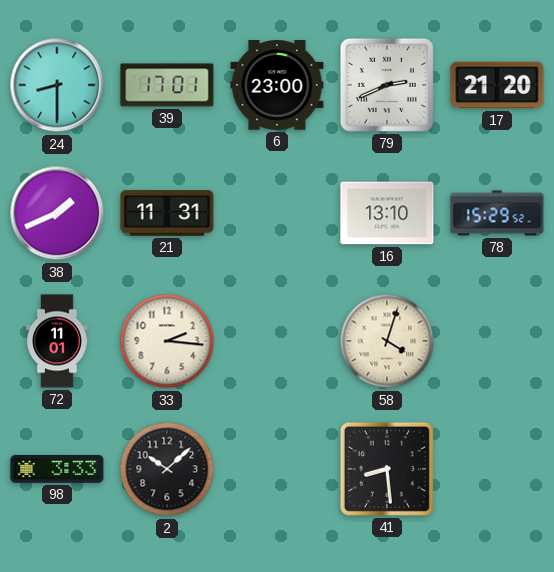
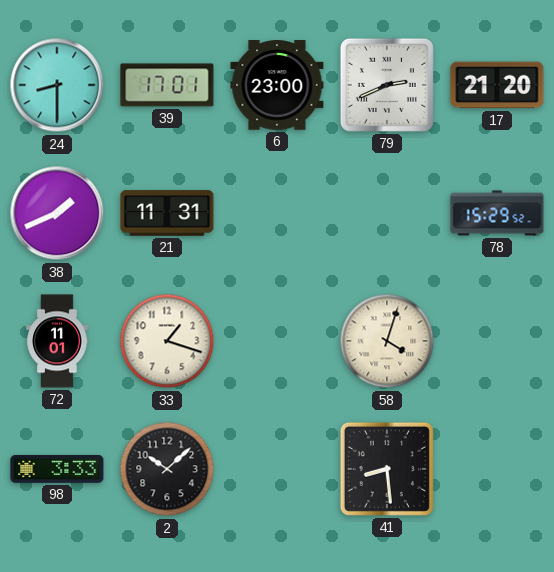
16: 13:10 -> none (387, 213)
33: 2:16 -> 1:18 (167, 341)
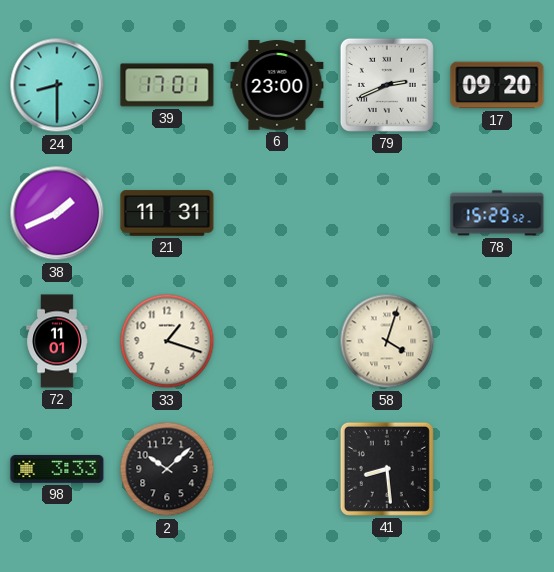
17: 21:20 -> 09:20 (497, 85)
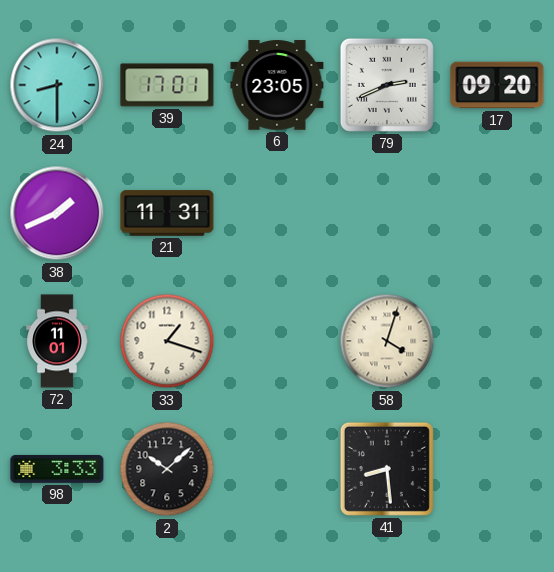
6: 23:00 -> 23:05 (277, 85)
78: 15:29 -> none (497, 213)
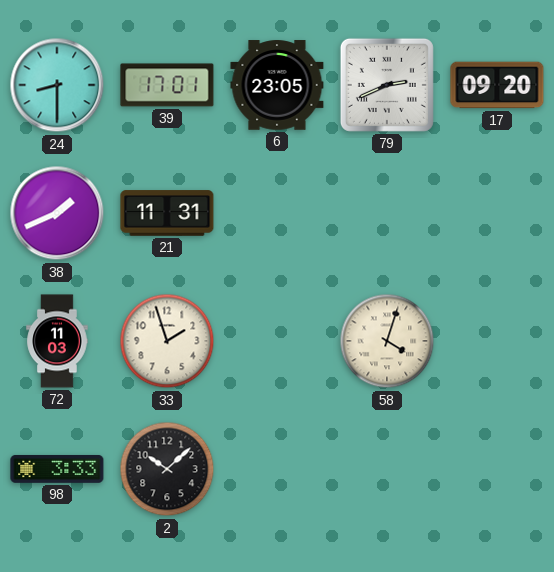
72: 11:01 -> 11:03 (57, 341)
33: 1:18 -> 1:57 (167, 341)
41: 8:29 -> none (387, 469)
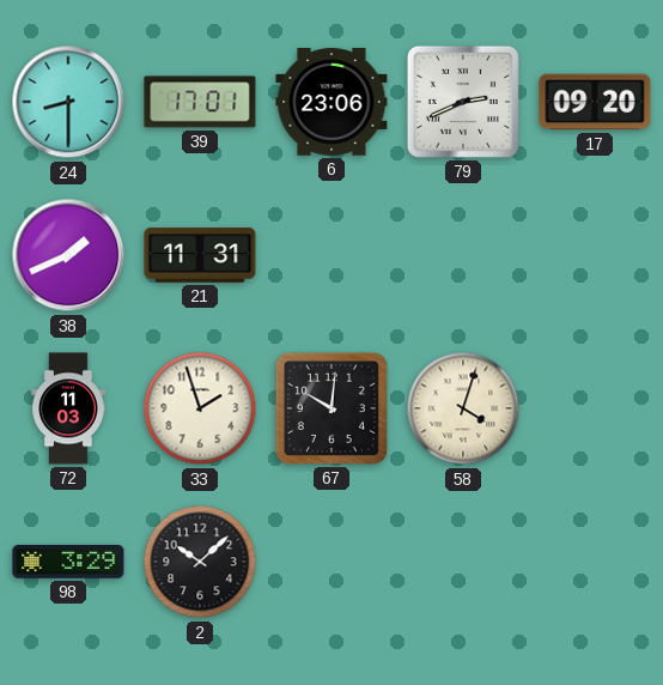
6: 23:05 -> 23:06 (331, 102)
67: none -> 10:01 (331, 408)
98: 3:33 -> 3:29 (68, 562)
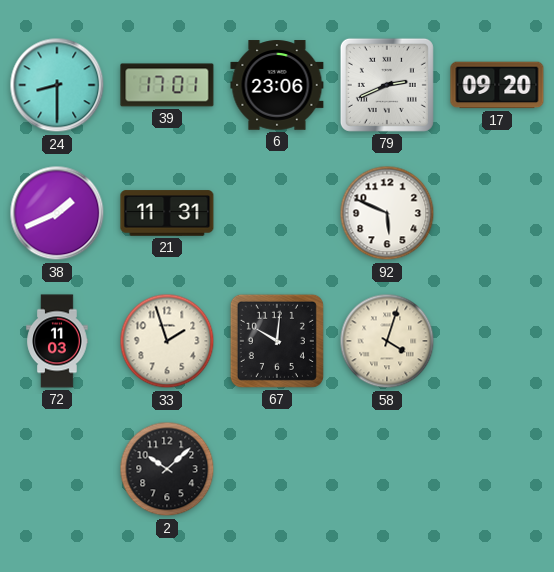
92: none -> 5:49 (387, 213)
98: 3:29 -> none (68, 562)
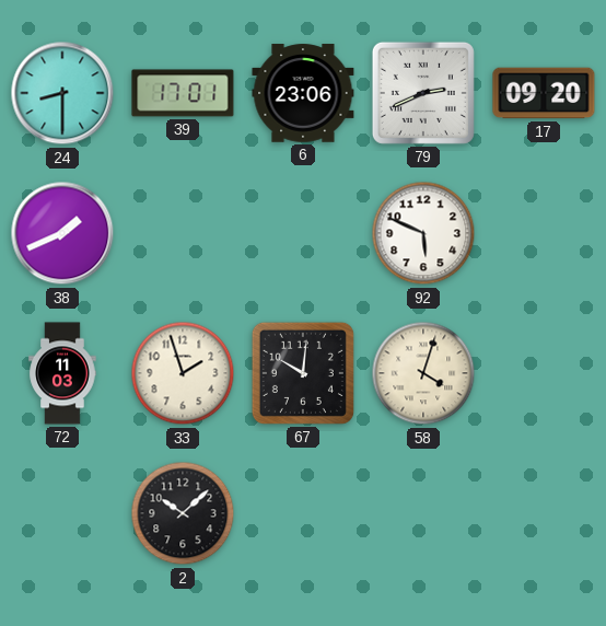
21: 11:31 -> none (167, 213)
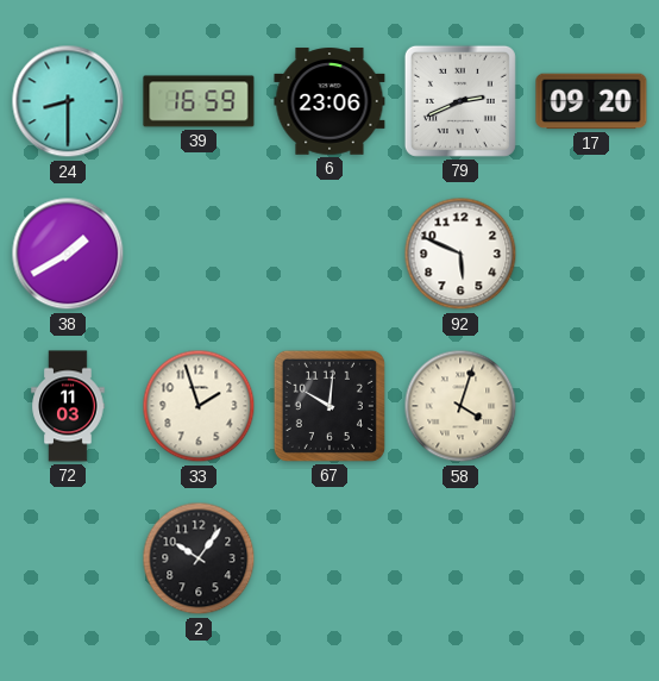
39: 17:01 -> 16:59 (199, 101)
38: 1:41 -> 1:40 (68, 254)
2: 10:08 -> 10:06 (199, 558)
